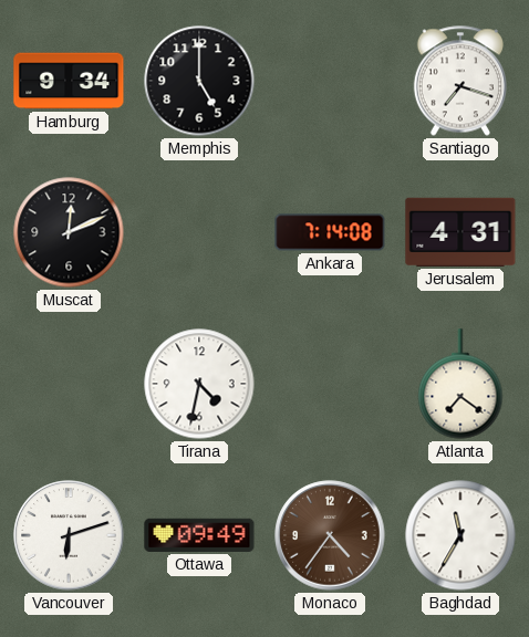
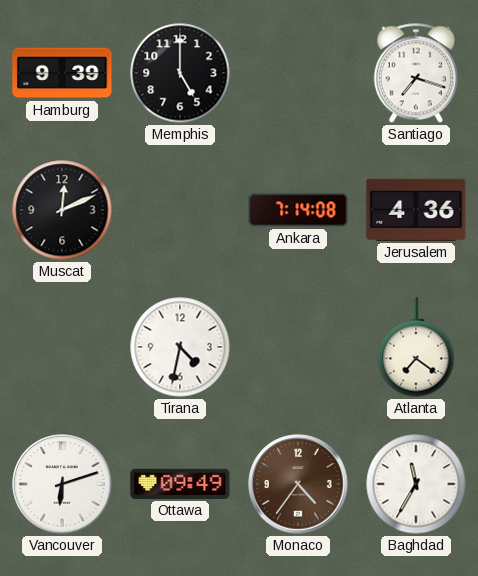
Hamburg: 9:34 -> 9:39 (62, 73)
Jerusalem: 4:31 -> 4:36 (416, 210)
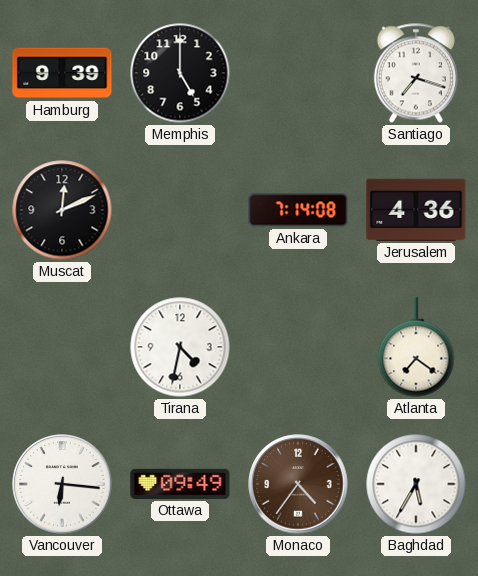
Vancouver: 6:12 -> 6:16 (62, 484)
Baghdad: 11:35 -> 5:35 (416, 484)
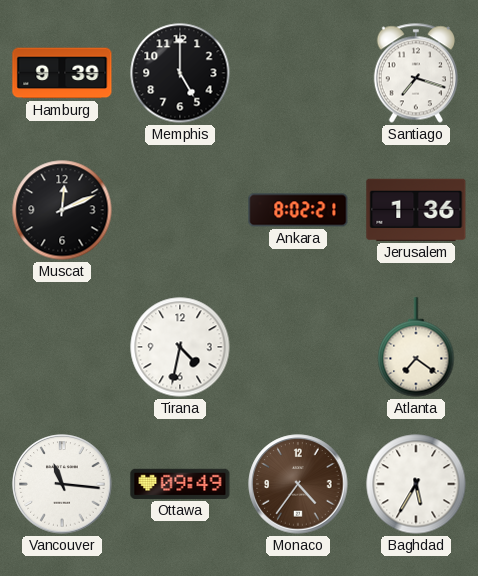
Ankara: 7:14 -> 8:02 (298, 210)
Jerusalem: 4:36 -> 1:36 (416, 210)
Vancouver: 6:16 -> 11:16 (62, 484)
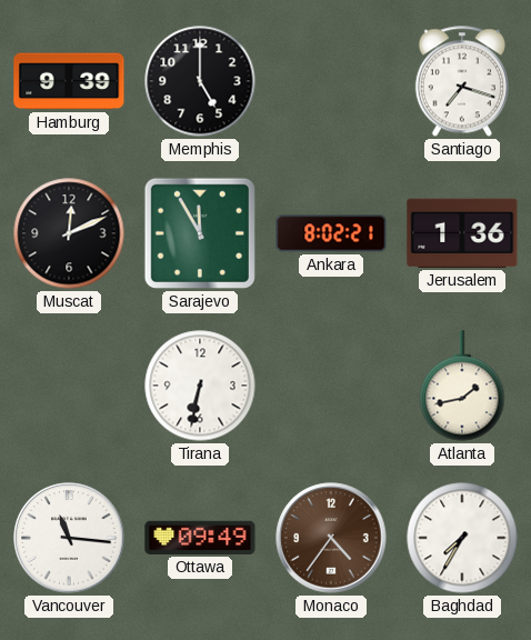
Sarajevo: none -> 11:55 (200, 233)
Tirana: 4:32 -> 6:32 (200, 386)
Atlanta: 7:21 -> 1:43 (462, 386)
Baghdad: 5:35 -> 7:35 (462, 538)
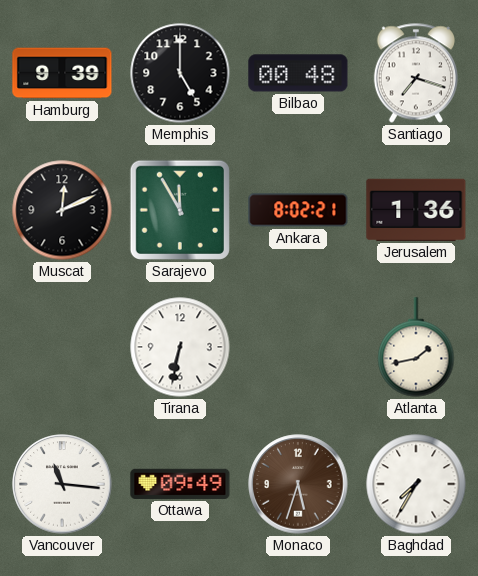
Bilbao: none -> 00:48 (298, 73)
Monaco: 4:36 -> 5:33 (298, 484)
